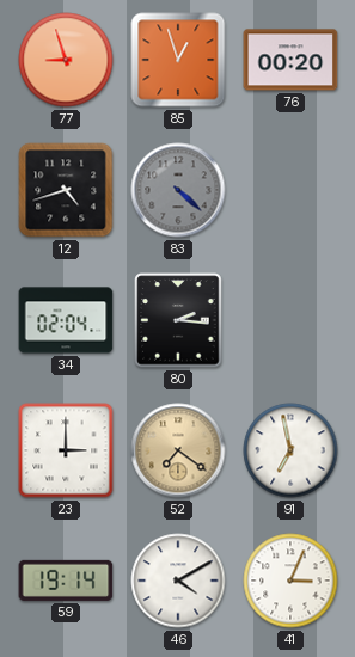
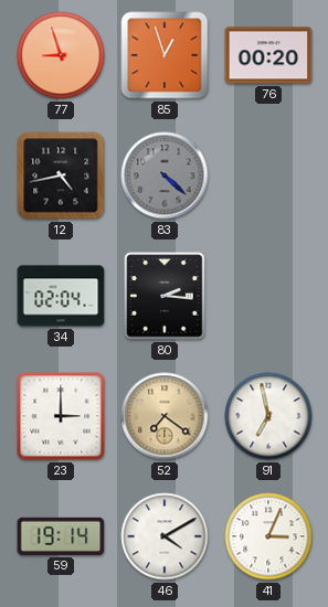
12: 4:42 -> 4:43 (61, 175)
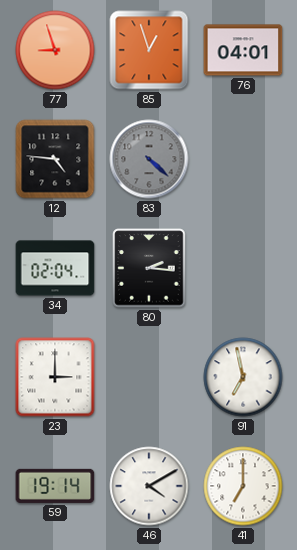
76: 00:20 -> 04:01 (243, 50)
12: 4:43 -> 4:46 (55, 159)
52: 7:21 -> none (165, 416)
41: 3:04 -> 7:00 (243, 486)
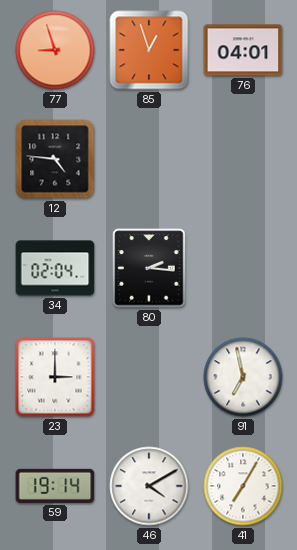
83: 4:22 -> none (149, 159)
41: 7:00 -> 7:05 (243, 486)
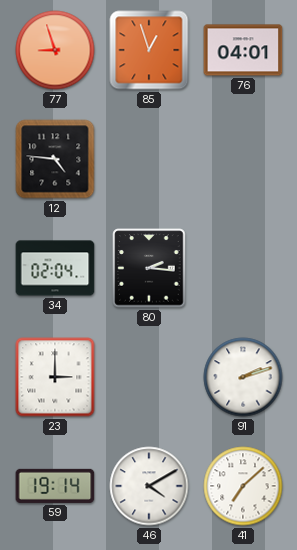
91: 6:58 -> 2:12 (243, 377)
41: 7:05 -> 7:08 (243, 486)
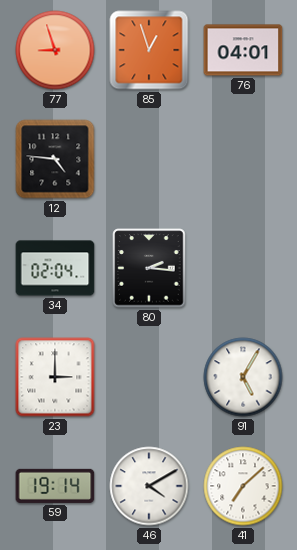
91: 2:12 -> 5:05 (243, 377)
